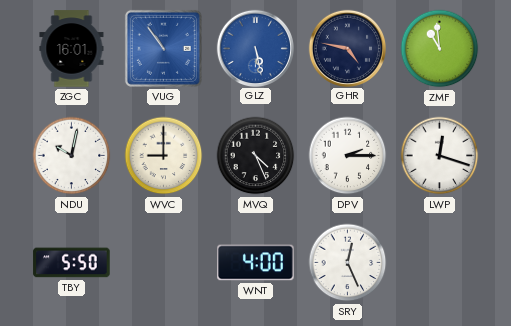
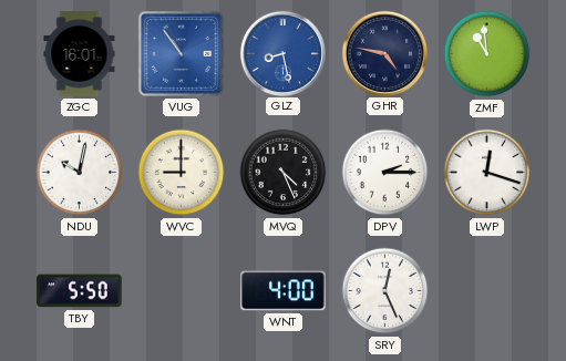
GLZ: 5:28 -> 8:28 (282, 53)
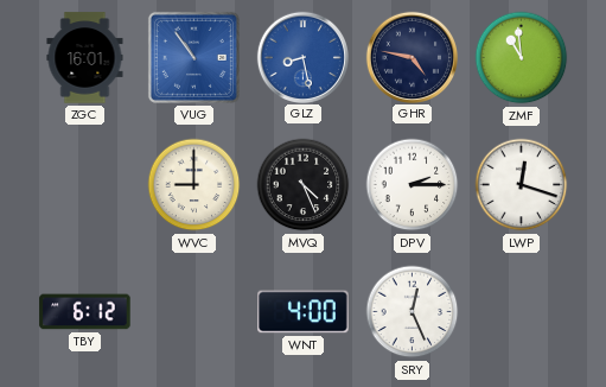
NDU: 10:02 -> none (80, 173)
TBY: 5:50 -> 6:12 (85, 312)
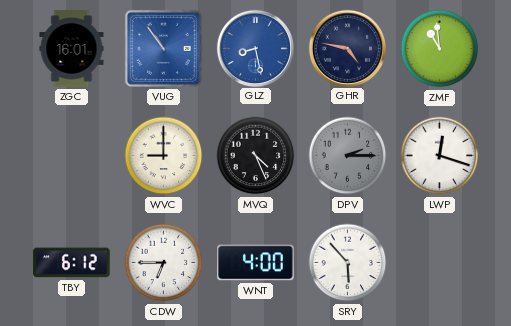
DPV dial: white -> grey (348, 156)
CDW: none -> 6:45 (164, 263)
SRY: 12:26 -> 5:53 (348, 263)
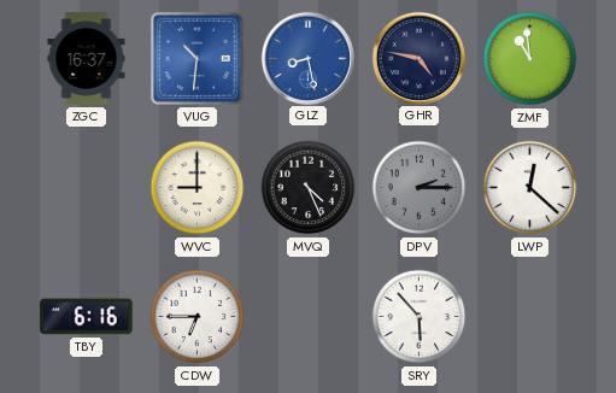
ZGC: 16:01 -> 16:37 (87, 59)
VUG: 10:54 -> 10:31 (196, 58)
LWP: 12:18 -> 12:22 (530, 188)
TBY: 6:12 -> 6:16 (87, 317)
WNT: 4:00 -> none (256, 263)
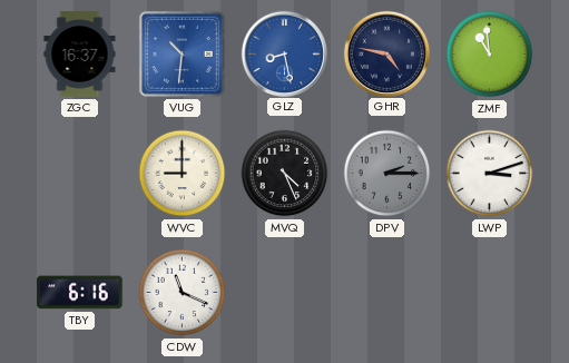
LWP: 12:22 -> 3:12 (490, 174)
CDW: 6:45 -> 11:19 (183, 293)
SRY: 5:53 -> none (420, 317)
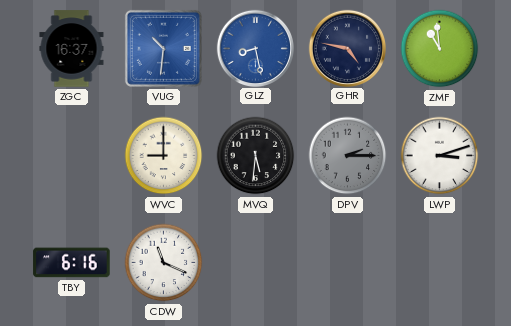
MVQ: 4:26 -> 5:31 (256, 156)
